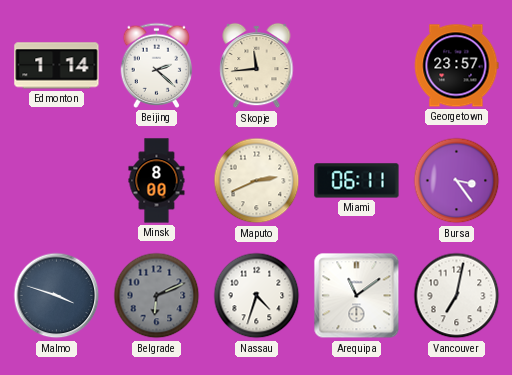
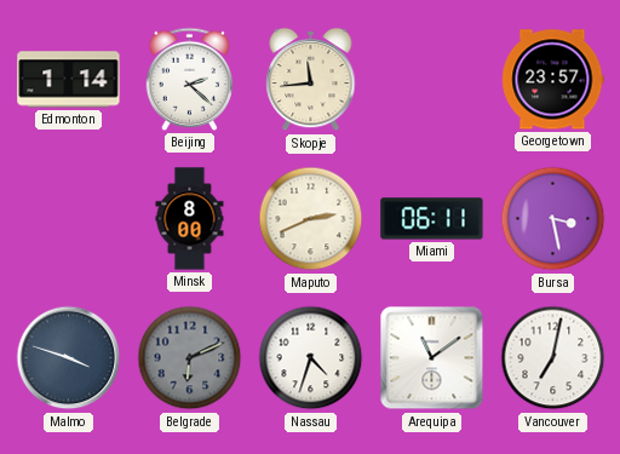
Bursa: 3:24 -> 3:28 (553, 219)
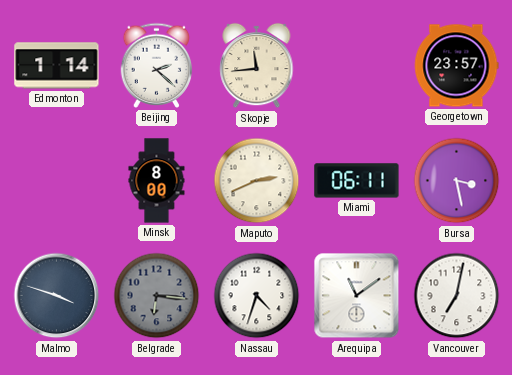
Belgrade: 6:11 -> 6:16 (157, 296)
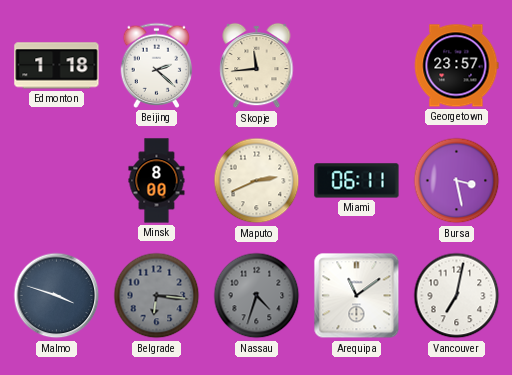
Edmonton: 1:14 -> 1:18 (57, 66)
Nassau dial: white -> grey (257, 296)
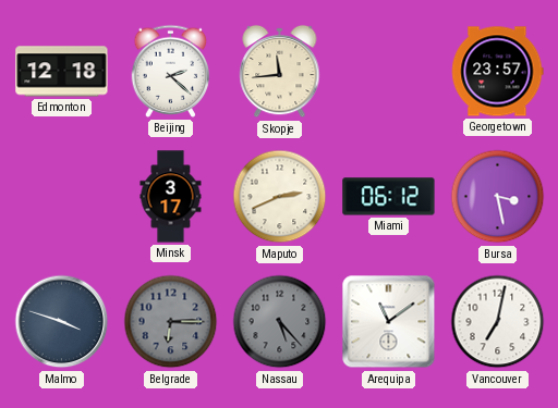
Edmonton: 1:18 -> 12:18 (62, 72)
Minsk: 8:00 -> 3:17 (171, 197)
Miami: 06:11 -> 06:12 (389, 197)
Belgrade: 6:16 -> 6:15 (171, 322)
Nassau: 4:33 -> 5:23 (280, 322)
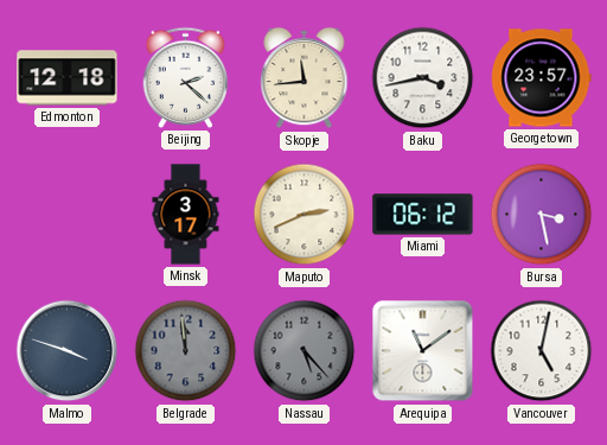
Baku: none -> 3:43 (423, 78)
Belgrade: 6:15 -> 11:59 (186, 351)
Vancouver: 7:02 -> 5:02 (542, 351)
